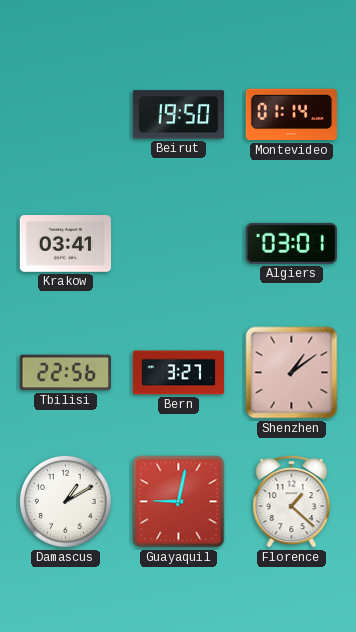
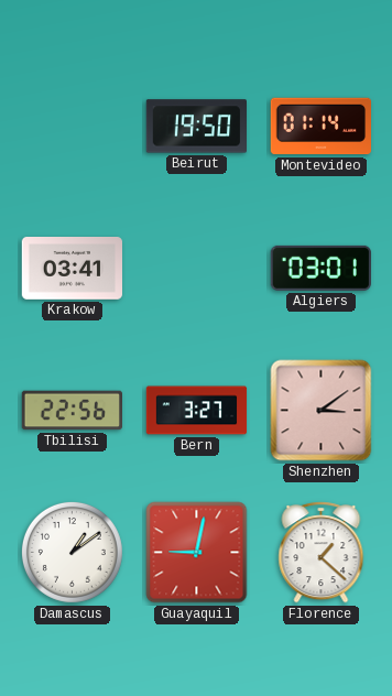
Shenzhen: 1:09 -> 3:09 (322, 411)
Damascus: 1:10 -> 1:09 (72, 552)
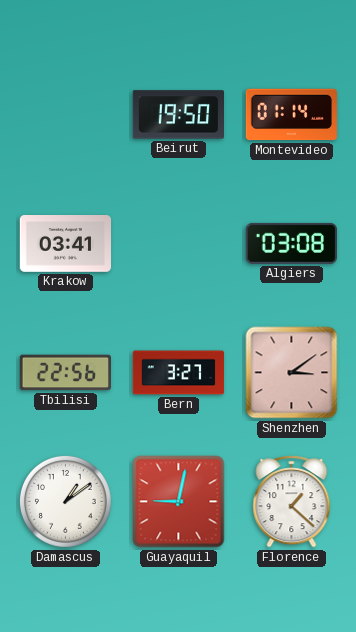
Algiers: 03:01 -> 03:08 (291, 243)
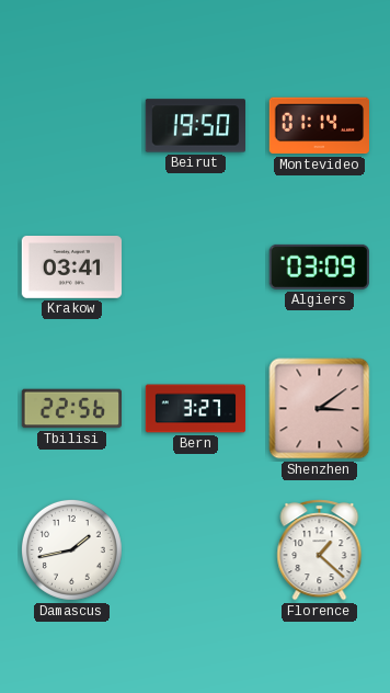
Algiers: 03:08 -> 03:09 (319, 266)
Damascus: 1:09 -> 1:43 (71, 549)
Guayaquil: 9:02 -> none (179, 502)
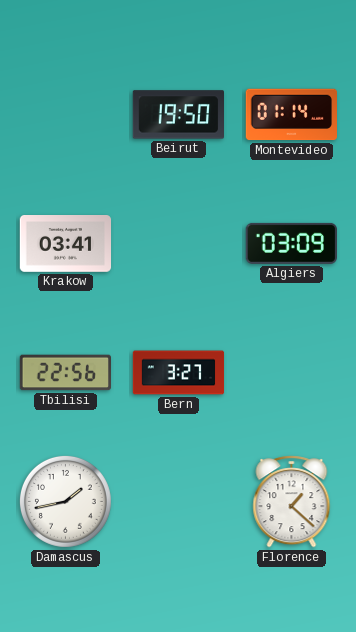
Shenzhen: 3:09 -> none (320, 409)
